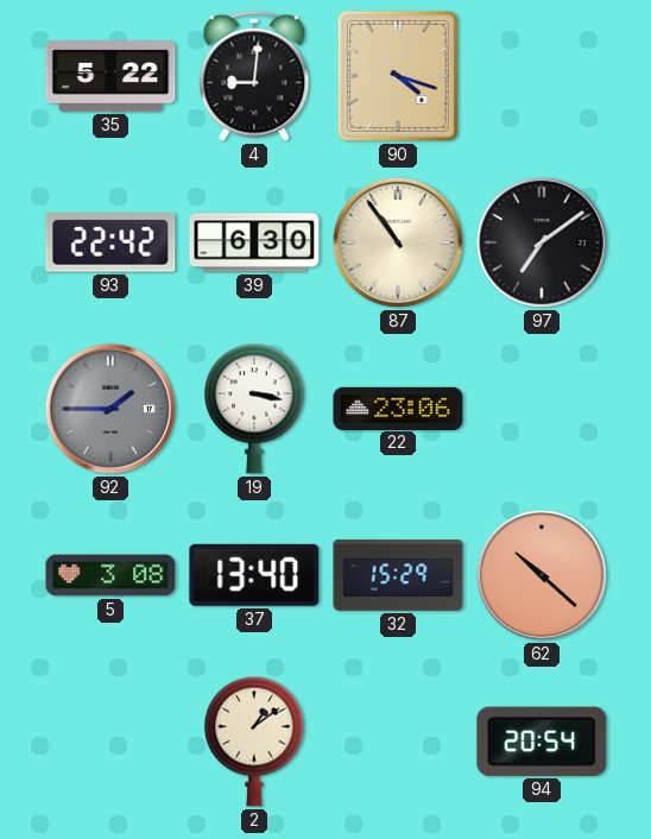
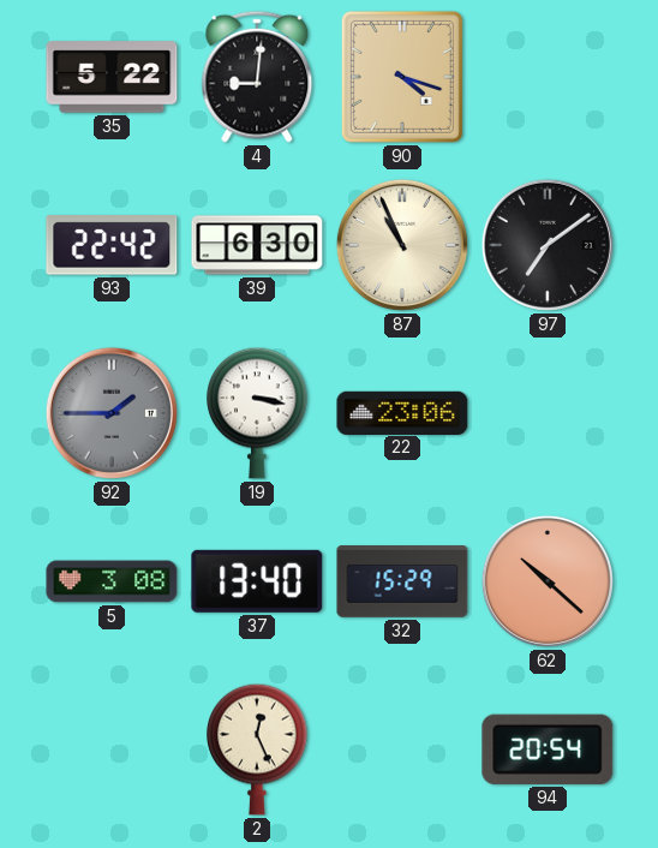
87: 10:54 -> 10:56 (402, 245)
2: 1:09 -> 12:26 (257, 750)
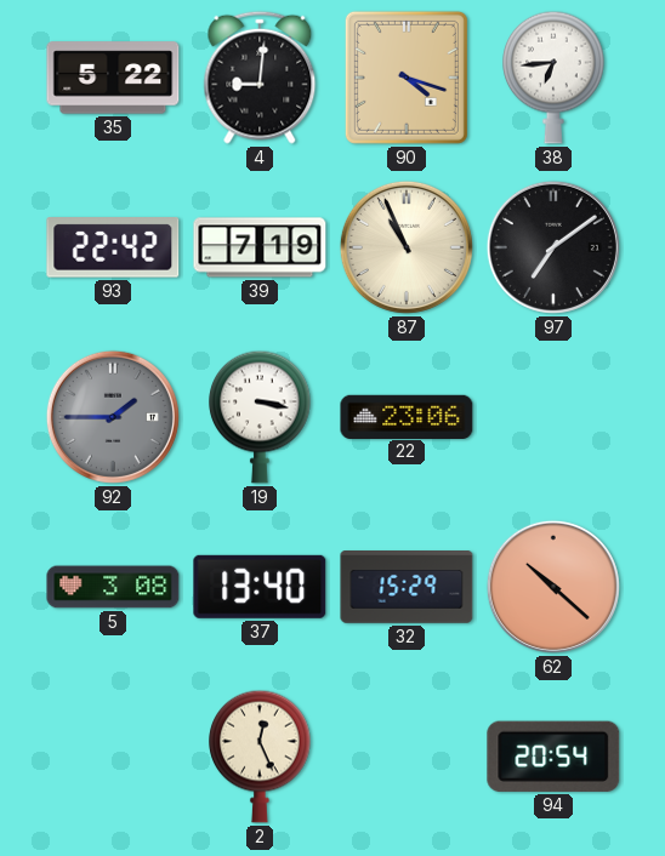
38: none -> 6:44 (553, 78)
39: 6:30 -> 7:19 (260, 247)
